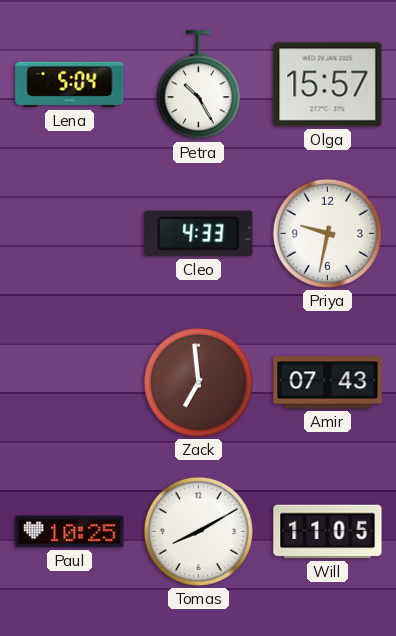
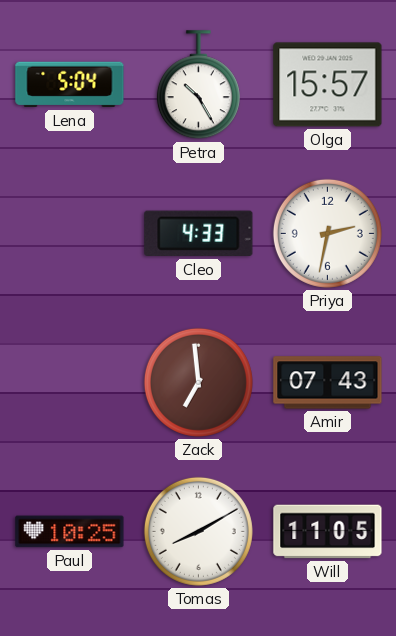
Priya: 9:32 -> 2:32 (327, 233)
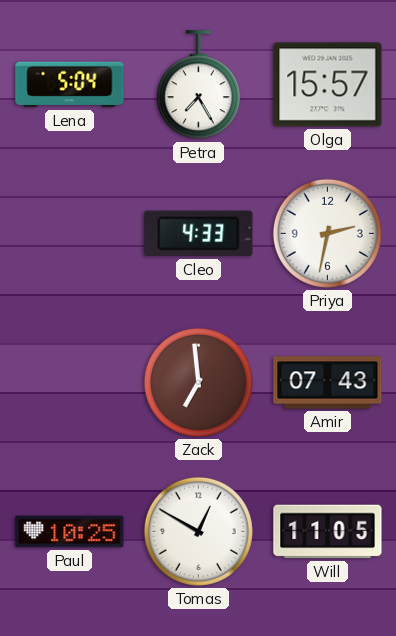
Petra: 10:25 -> 7:25 (198, 85)
Tomas: 8:10 -> 12:50 (198, 531)
